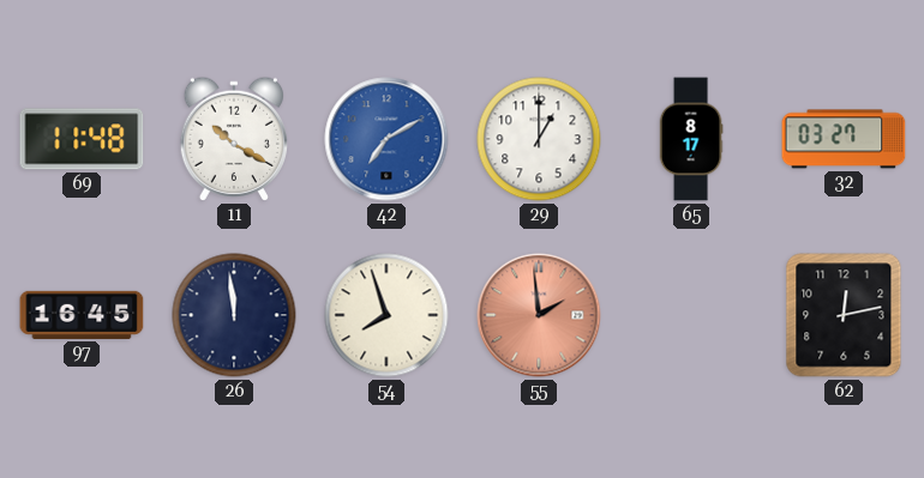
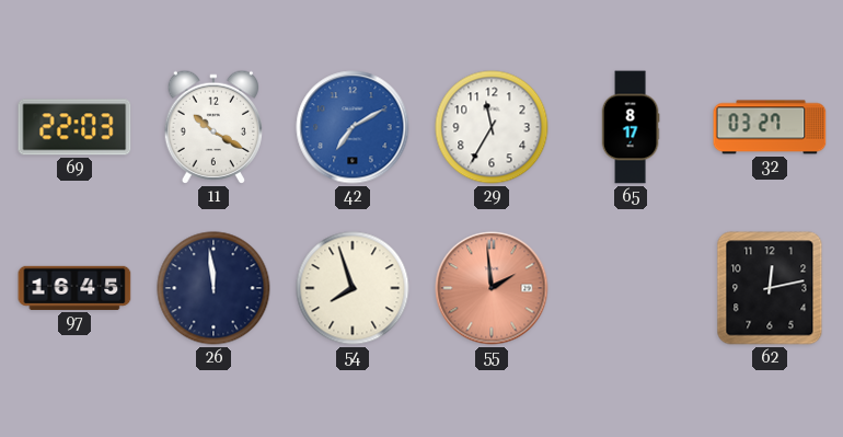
69: 11:48 -> 22:03 (74, 127)
29: 1:00 -> 11:35 (492, 127)
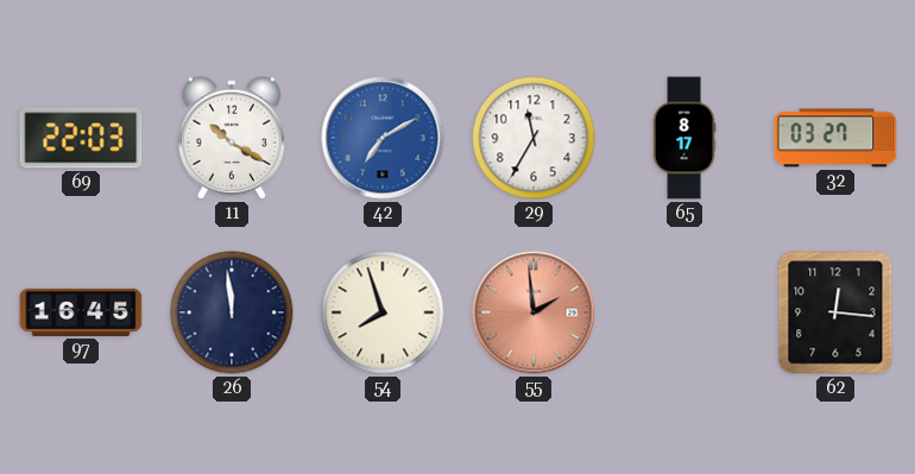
62: 12:13 -> 12:16 (835, 312)
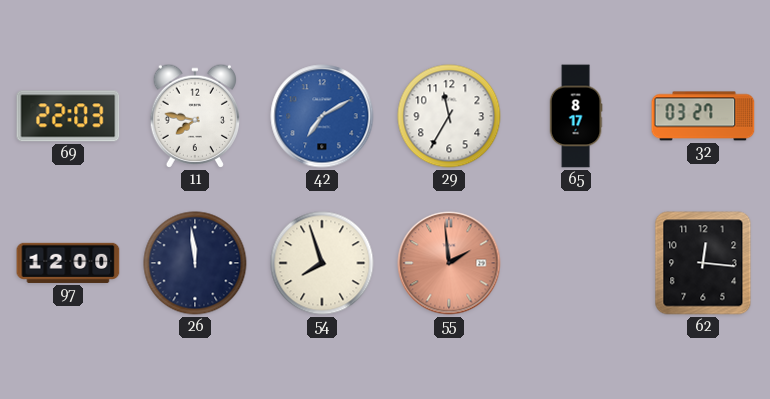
11: 10:20 -> 7:47 (194, 116)
97: 16:45 -> 12:00 (68, 263)
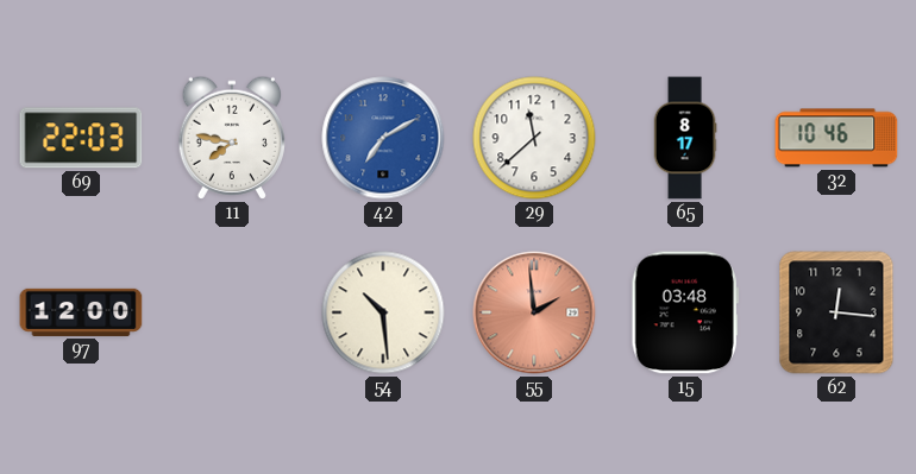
29: 11:35 -> 11:38 (534, 138)
32: 03:27 -> 10:46 (836, 138)
26: 11:59 -> none (195, 263)
54: 7:57 -> 10:29 (383, 312)
15: none -> 03:48 (685, 312)
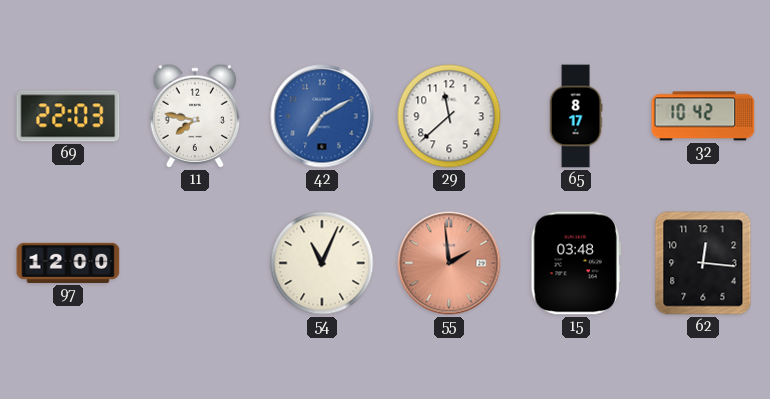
32: 10:46 -> 10:42 (703, 116)
54: 10:29 -> 11:04 (322, 263)
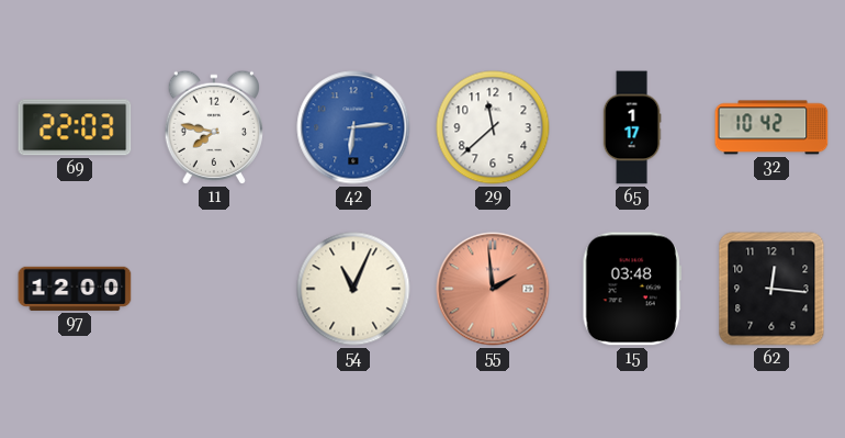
42: 7:10 -> 6:14 (353, 127)
65: 8:17 -> 1:17 (632, 127)
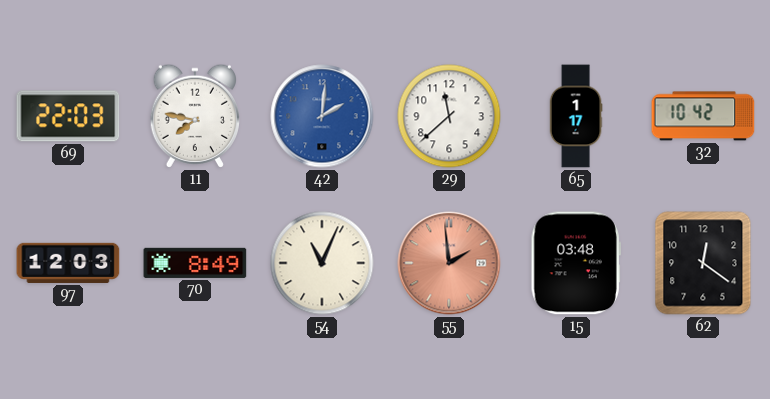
42: 6:14 -> 2:01 (322, 116)
97: 12:00 -> 12:03 (68, 263)
70: none -> 8:49 (195, 263)
62: 12:16 -> 12:21 (703, 263)
